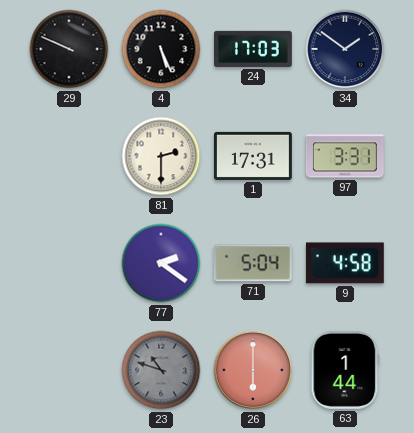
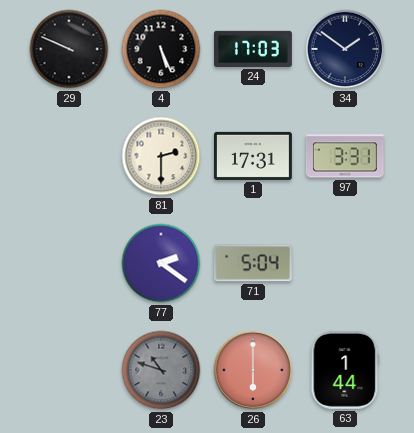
9: 4:58 -> none (345, 263)
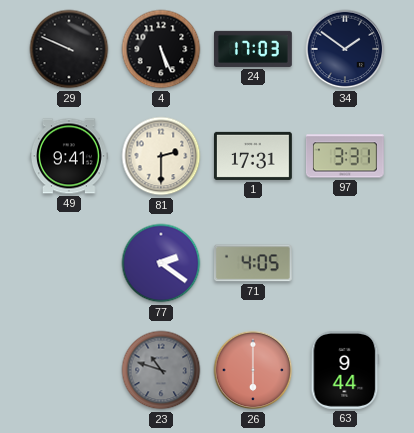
49: none -> 9:41 (69, 156)
71: 5:04 -> 4:05 (253, 263)
63: 1:44 -> 9:44 (345, 370)
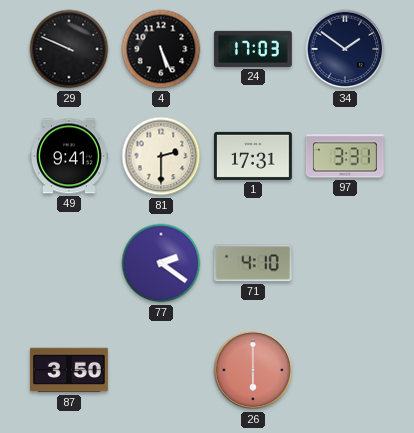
71: 4:05 -> 4:10 (253, 263)
87: none -> 3:50 (69, 370)
23: 10:48 -> none (161, 370)
63: 9:44 -> none (345, 370)
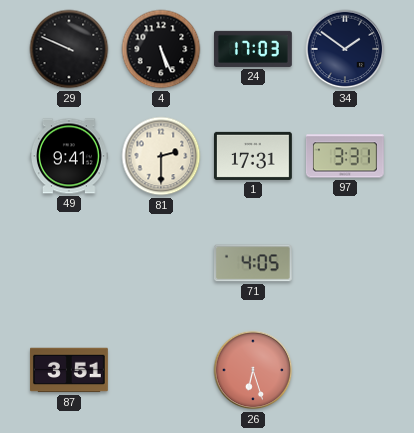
77: 2:21 -> none (161, 263)
71: 4:10 -> 4:05 (253, 263)
87: 3:50 -> 3:51 (69, 370)
26: 6:00 -> 6:27 (253, 370)
